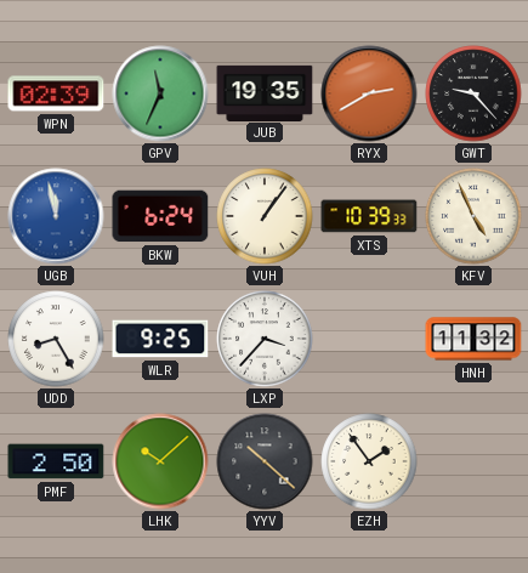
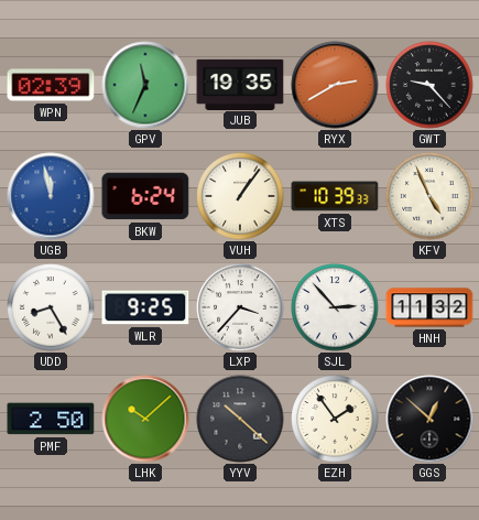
SJL: none -> 2:53 (335, 307)
GGS: none -> 12:52 (429, 419)
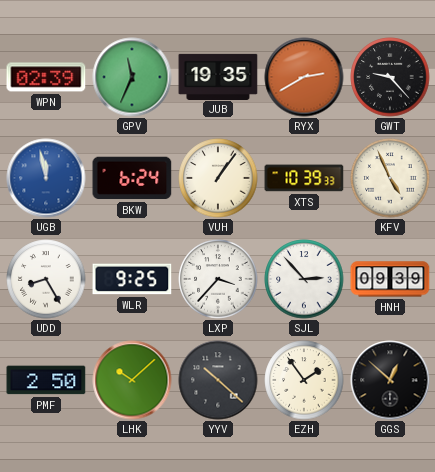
HNH: 11:32 -> 09:39 (390, 279)
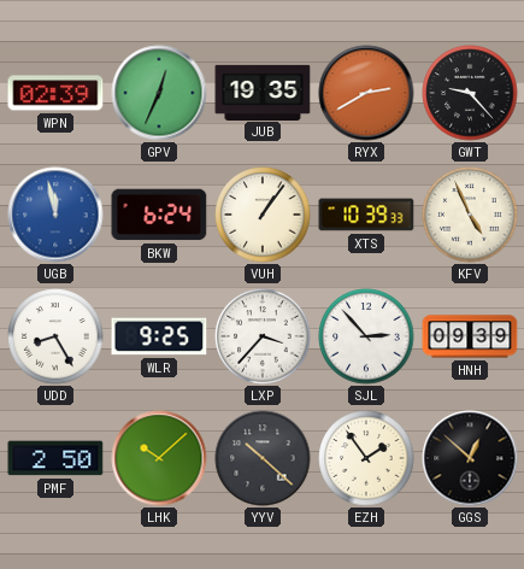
GPV: 11:34 -> 12:34 (159, 93)
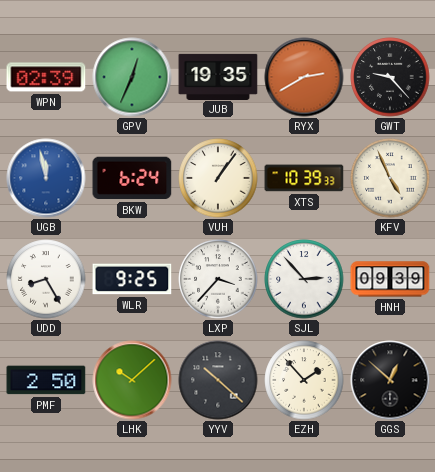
EZH: 1:54 -> 1:53 (304, 380)
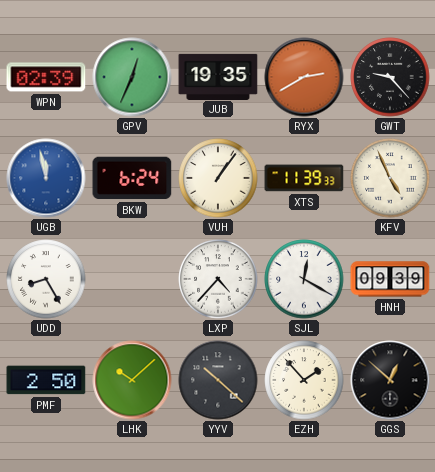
XTS: 10:39 -> 11:39 (304, 178)
WLR: 9:25 -> none (132, 279)
LXP: 3:37 -> 4:37 (218, 279)
SJL: 2:53 -> 12:20 (304, 279)
